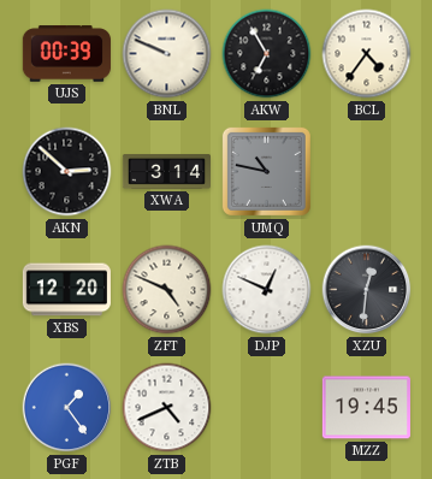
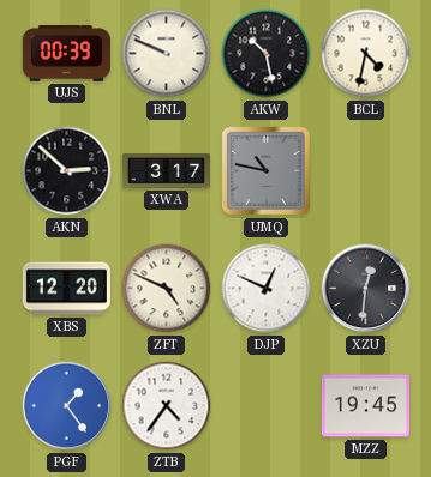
AKW: 6:55 -> 10:28 (267, 54)
BCL: 4:36 -> 4:32 (366, 54)
XWA: 3:14 -> 3:17 (166, 171)
ZTB: 4:41 -> 4:36 (167, 406)
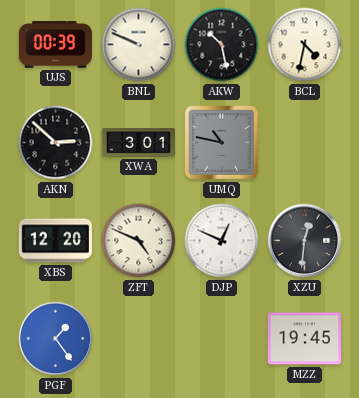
XWA: 3:17 -> 3:01 (138, 143)
ZTB: 4:36 -> none (167, 406)
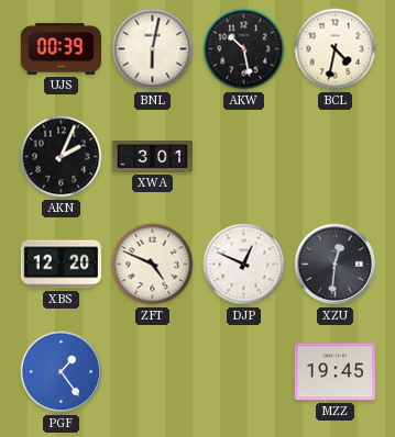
BNL: 9:49 -> 6:02 (153, 49)
AKN: 2:52 -> 2:04 (62, 157)
UMQ: 10:47 -> none (221, 142)
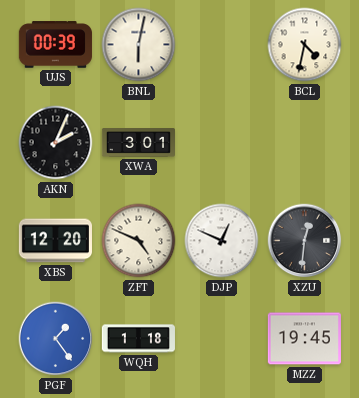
AKW: 10:28 -> none (244, 49)
WQH: none -> 1:18 (138, 339)
